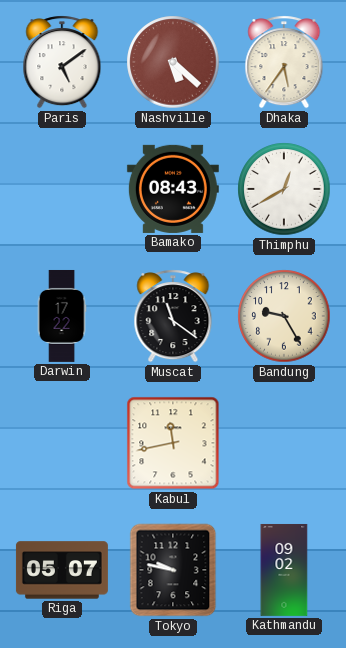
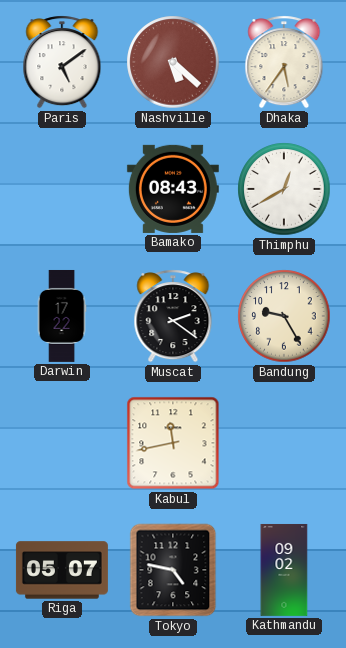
Muscat: 11:21 -> 2:21 (173, 316)
Tokyo: 9:47 -> 4:47 (173, 570)
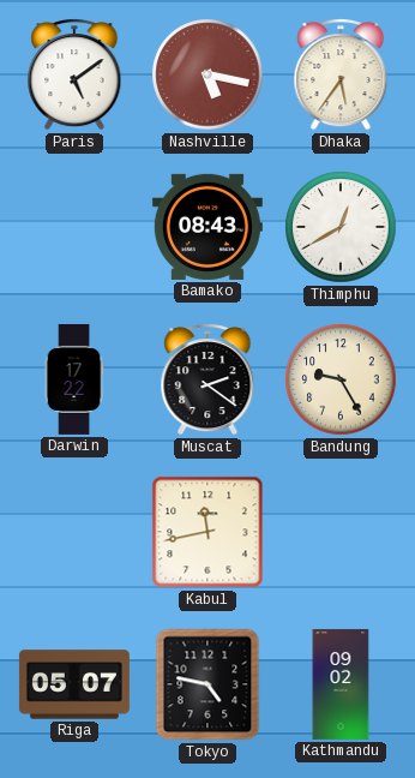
Nashville: 5:22 -> 5:17 (207, 74)
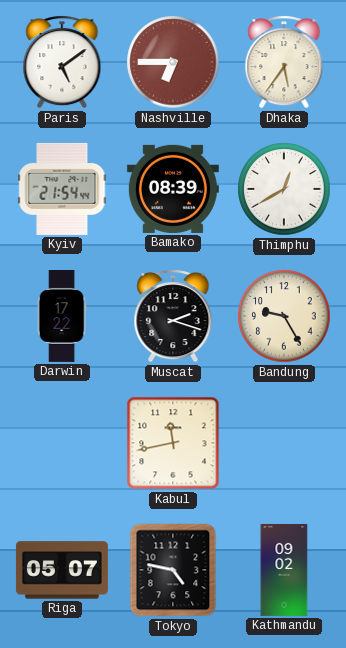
Nashville: 5:17 -> 6:45 (173, 62)
Kyiv: none -> 21:54 (62, 189)
Bamako: 08:43 -> 08:39 (173, 189)
Muscat: 2:21 -> 2:18 (173, 316)
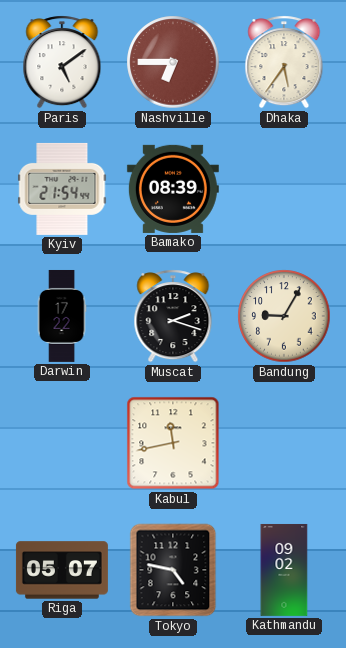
Thimphu: 12:40 -> none (284, 189)
Bandung: 9:25 -> 9:05 (284, 316)
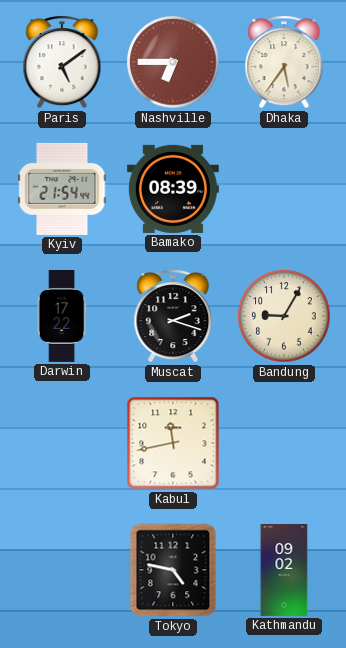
Riga: 05:07 -> none (62, 570)
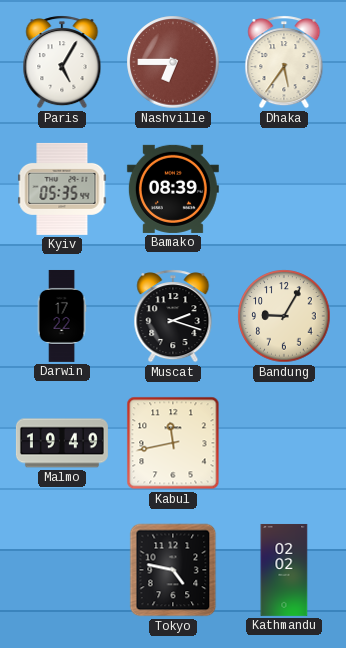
Paris: 5:09 -> 5:05 (62, 62)
Kyiv: 21:54 -> 05:35 (62, 189)
Malmo: none -> 19:49 (62, 443)
Kathmandu: 09:02 -> 02:02 (284, 570)
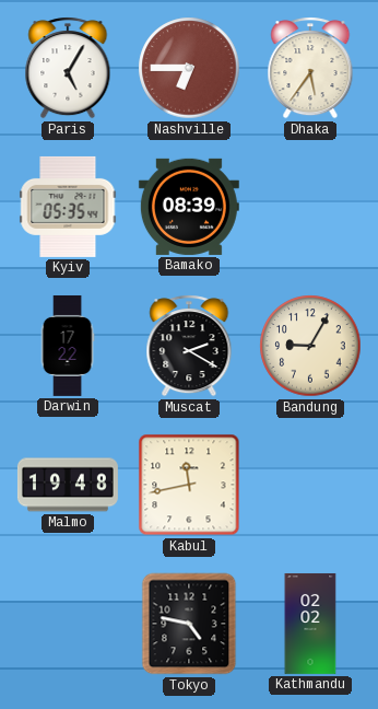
Muscat: 2:18 -> 2:20 (189, 346)
Malmo: 19:49 -> 19:48 (68, 485)
